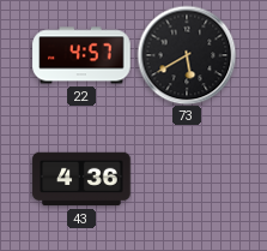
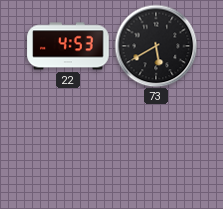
22: 4:57 -> 4:53 (68, 46)
43: 4:36 -> none (81, 179)
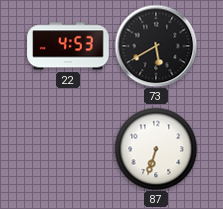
87: none -> 6:33 (156, 149)
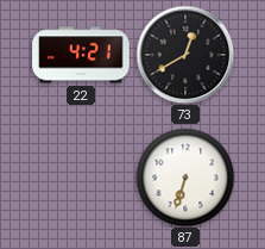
22: 4:53 -> 4:21 (81, 55)
73: 5:40 -> 12:40 (185, 55)
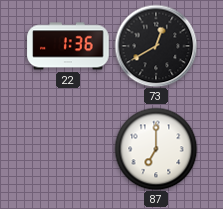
22: 4:21 -> 1:36 (68, 46)
87: 6:33 -> 7:00 (156, 149)
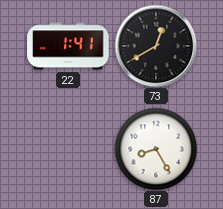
22: 1:36 -> 1:41 (68, 46)
87: 7:00 -> 8:25 (156, 149)
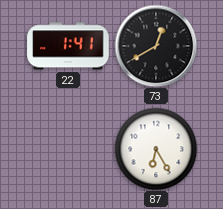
87: 8:25 -> 6:25 (156, 149)
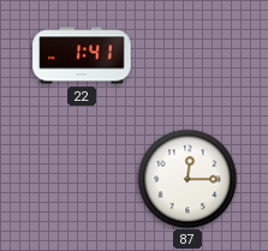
73: 12:40 -> none (156, 46)
87: 6:25 -> 12:15 (187, 179)
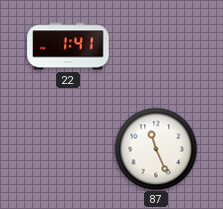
87: 12:15 -> 11:26 (156, 149)
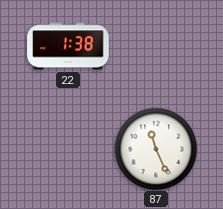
22: 1:41 -> 1:38 (68, 46)
